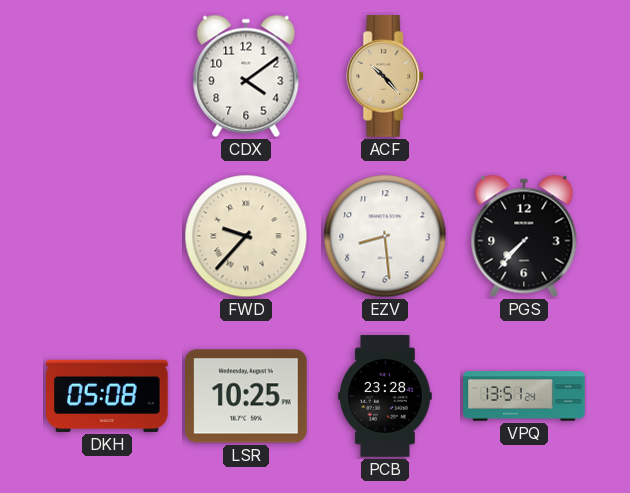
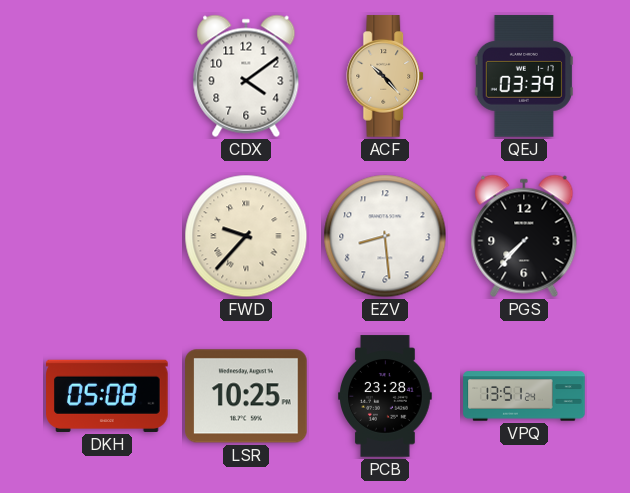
QEJ: none -> 03:39 (524, 76)
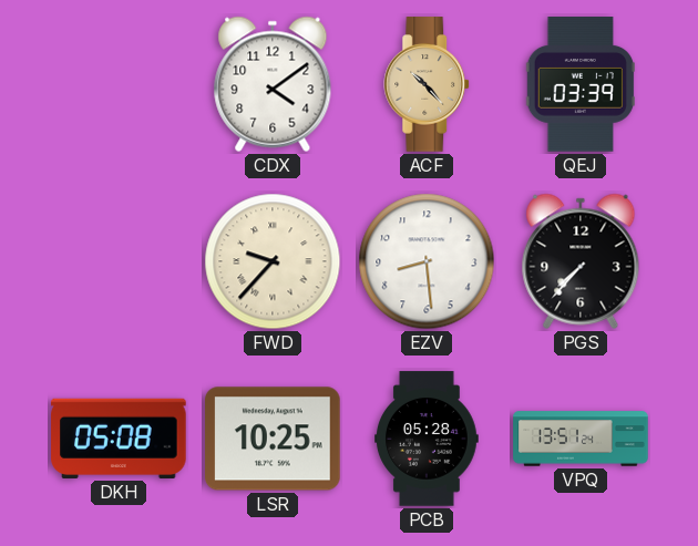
PCB: 23:28 -> 05:28 (428, 439)
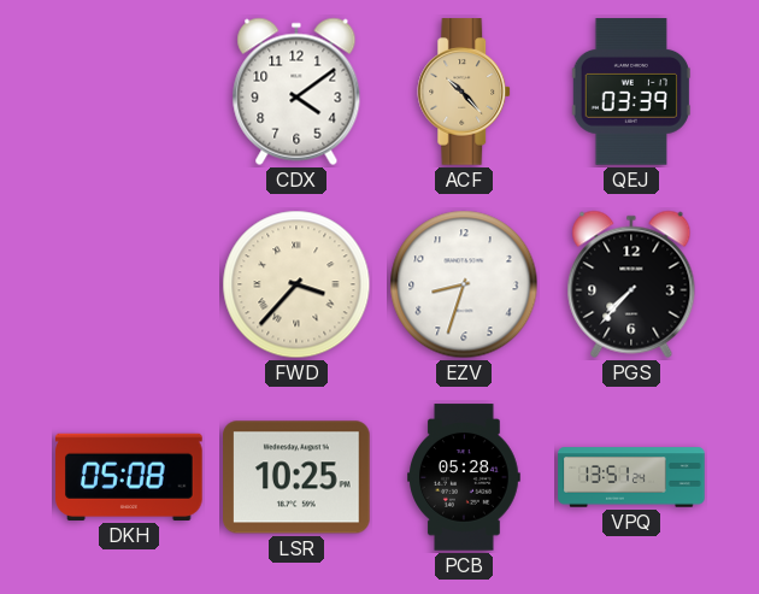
FWD: 9:37 -> 3:37 (296, 284)
EZV: 8:29 -> 8:33 (464, 284)
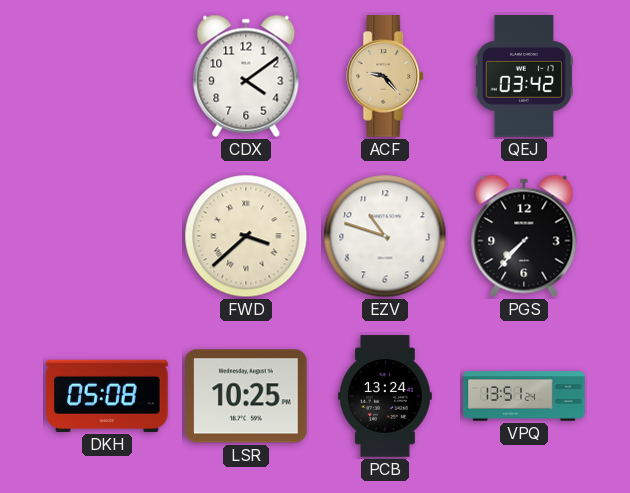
ACF: 10:23 -> 9:23 (386, 76)
QEJ: 03:39 -> 03:42 (524, 76)
FWD: 3:37 -> 3:38 (246, 236)
EZV: 8:33 -> 10:48 (385, 236)
PCB: 05:28 -> 13:24 (386, 396)
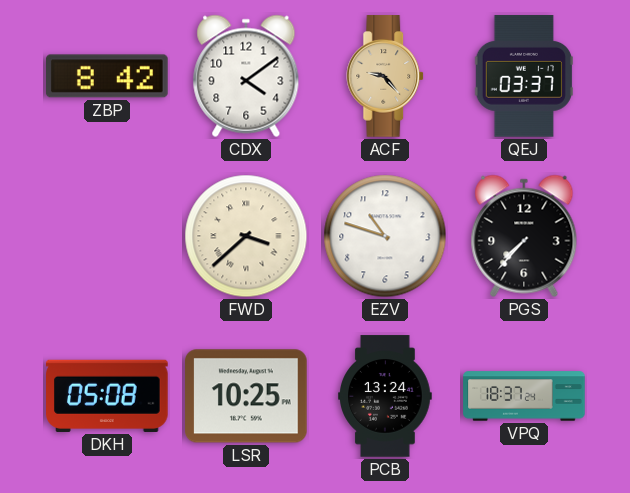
ZBP: none -> 8:42 (108, 76)
QEJ: 03:42 -> 03:37 (524, 76)
VPQ: 13:51 -> 18:37 (524, 396)
